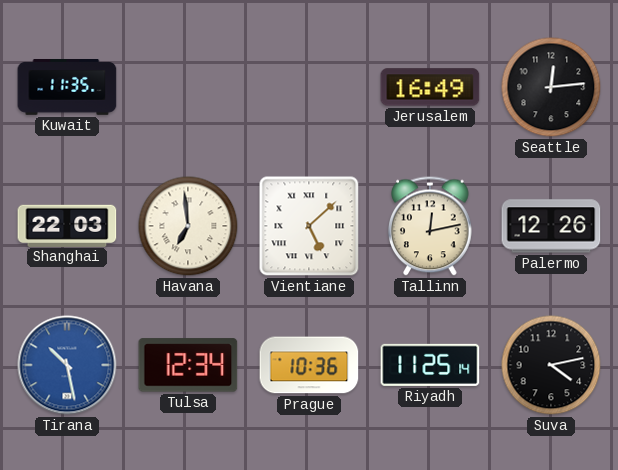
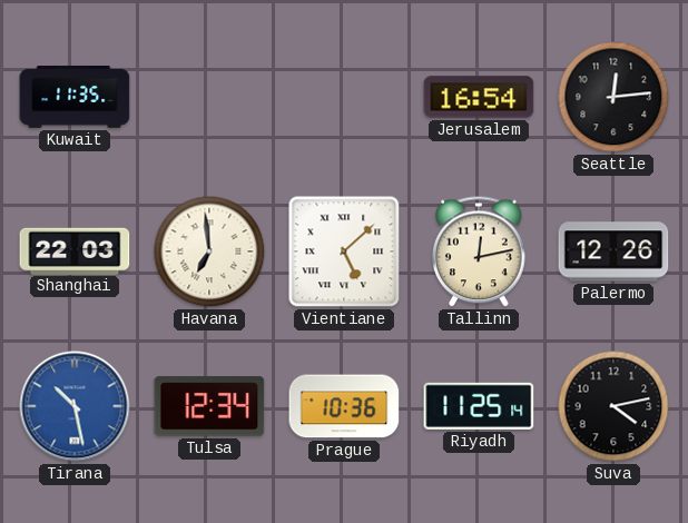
Jerusalem: 16:49 -> 16:54 (479, 97)
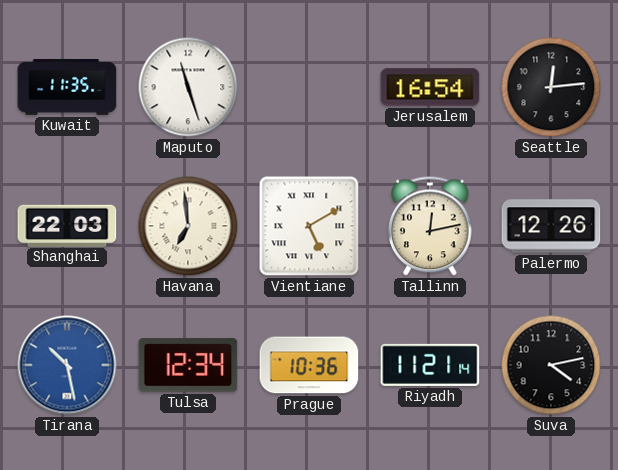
Maputo: none -> 11:27 (188, 87)
Vientiane: 5:08 -> 5:10 (309, 226)
Riyadh: 11:25 -> 11:21 (430, 365)
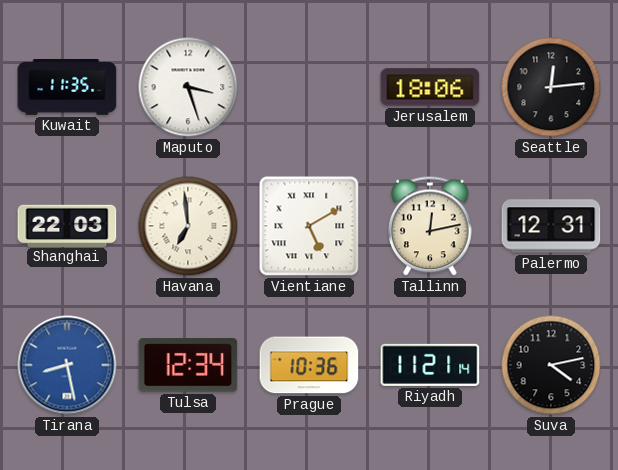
Maputo: 11:27 -> 3:27 (188, 87)
Jerusalem: 16:54 -> 18:06 (430, 87)
Palermo: 12:26 -> 12:31 (551, 226)
Tirana: 10:28 -> 8:28 (67, 365)
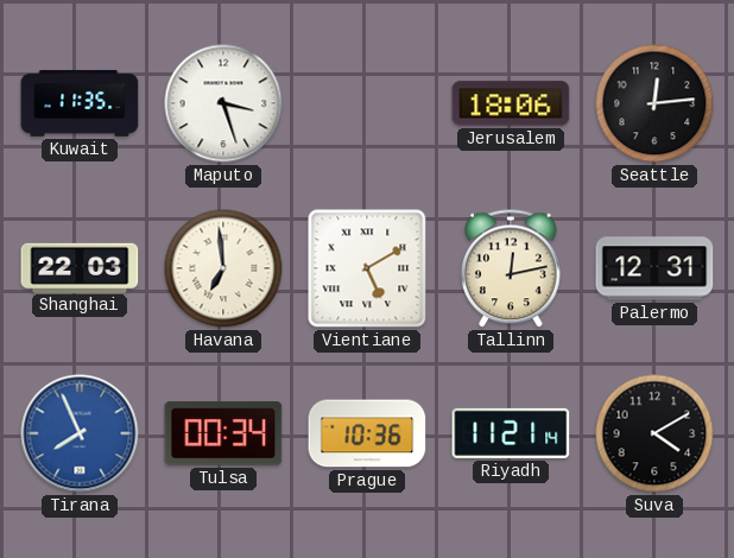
Tirana: 8:28 -> 7:56 (80, 433)
Tulsa: 12:34 -> 00:34 (223, 433)
Suva: 4:13 -> 4:10 (654, 433)
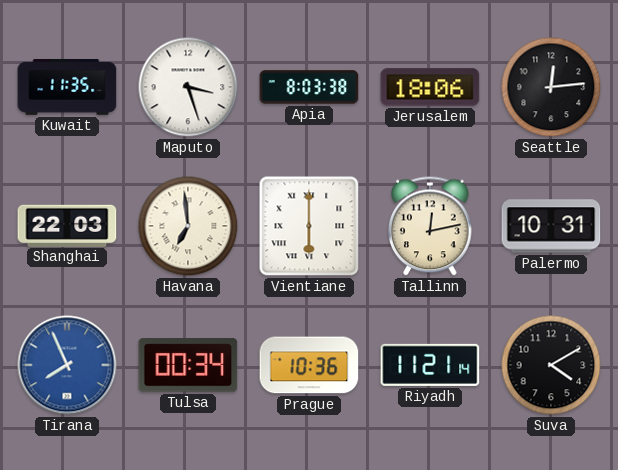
Apia: none -> 8:03 (309, 87)
Vientiane: 5:10 -> 6:00 (309, 226)
Palermo: 12:31 -> 10:31 (551, 226)
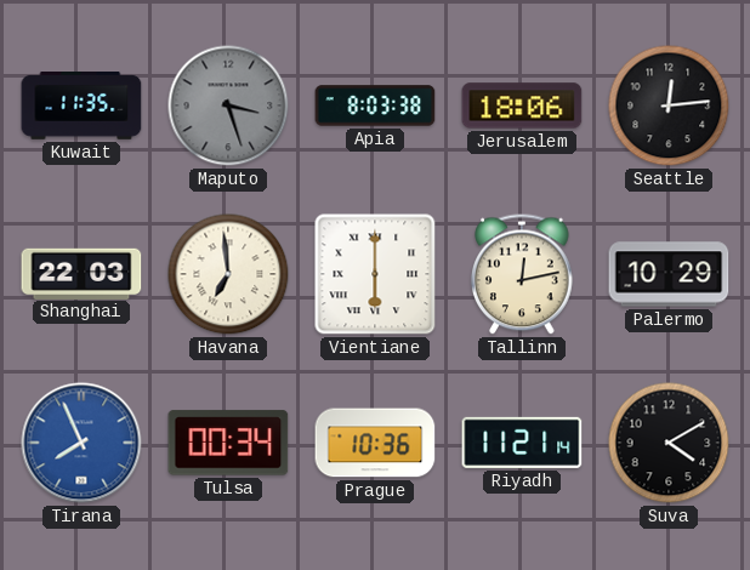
Maputo dial: white -> grey (228, 106)
Palermo: 10:31 -> 10:29 (669, 274)
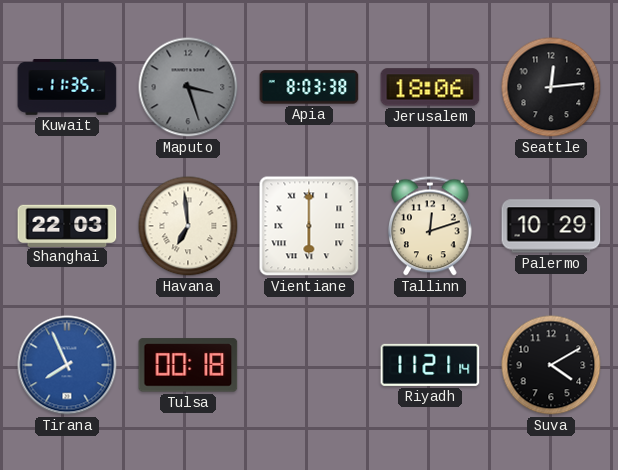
Tallinn: 12:13 -> 12:12 (430, 226)
Tulsa: 00:34 -> 00:18 (188, 365)
Prague: 10:36 -> none (375, 443)
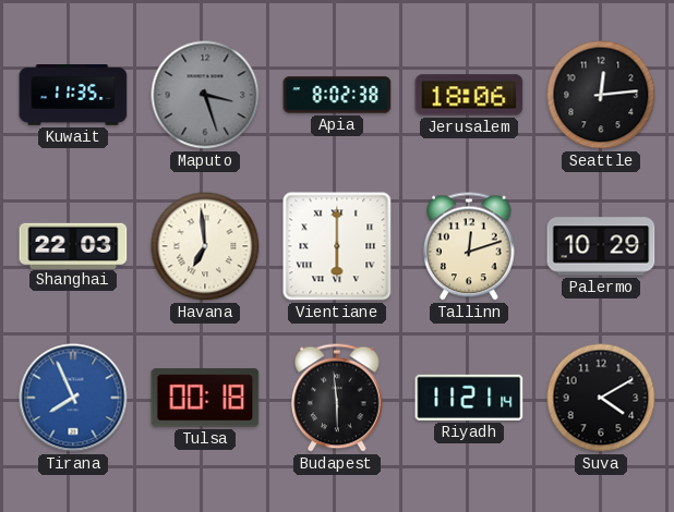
Apia: 8:03 -> 8:02 (337, 95)
Budapest: none -> 5:59 (337, 398)
